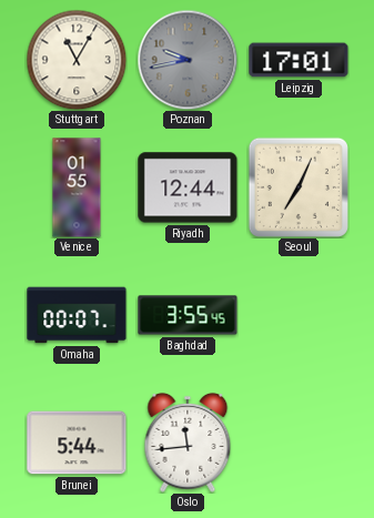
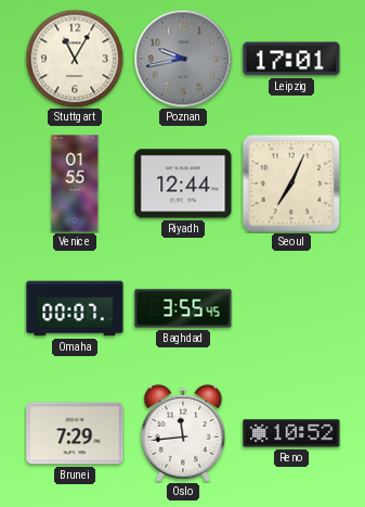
Brunei: 5:44 -> 7:29 (75, 433)
Reno: none -> 10:52 (291, 433)
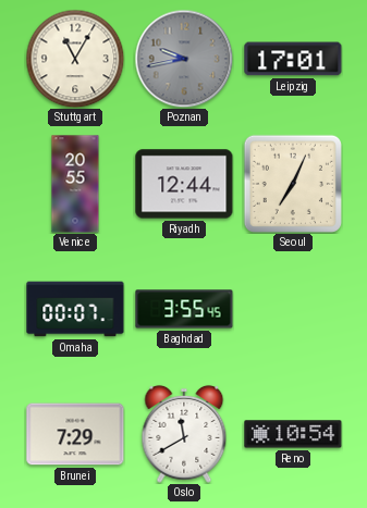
Venice: 01:55 -> 20:55 (75, 184)
Oslo: 11:44 -> 11:40 (184, 434)
Reno: 10:52 -> 10:54 (293, 434)
